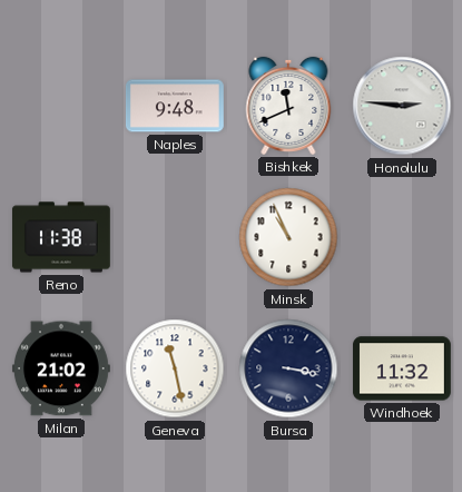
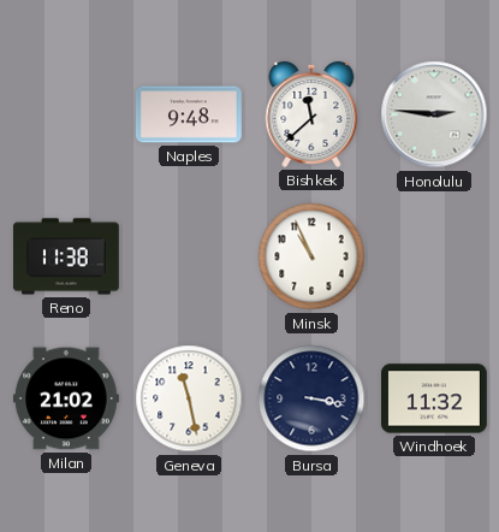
Bishkek: 11:41 -> 11:38 (311, 114)
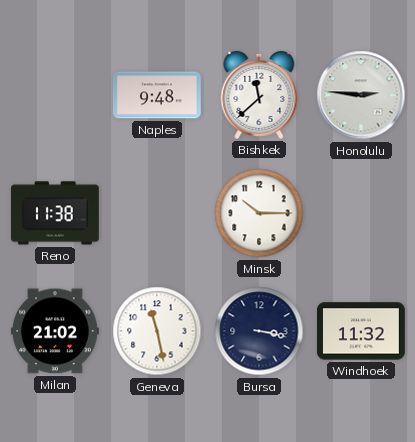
Minsk: 10:56 -> 10:15 (259, 213)
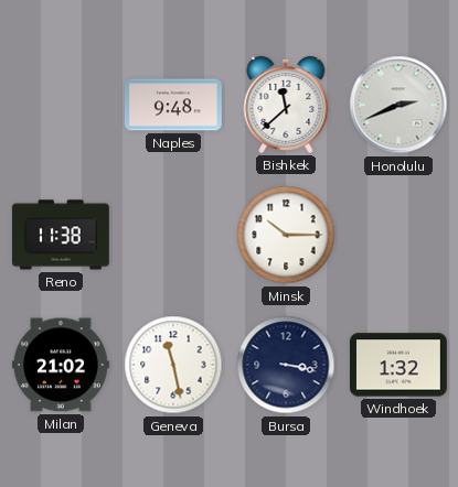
Honolulu: 2:46 -> 2:41 (398, 105)
Windhoek: 11:32 -> 1:32 (398, 365)
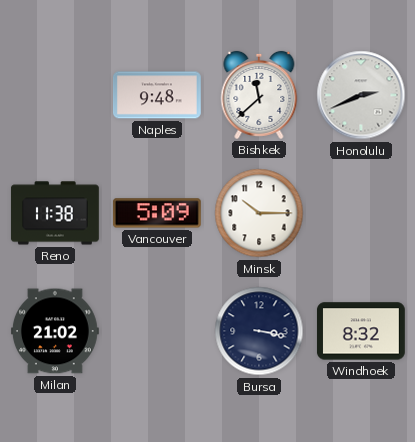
Vancouver: none -> 5:09 (157, 213)
Geneva: 11:28 -> none (173, 365)
Windhoek: 1:32 -> 8:32 (361, 331)
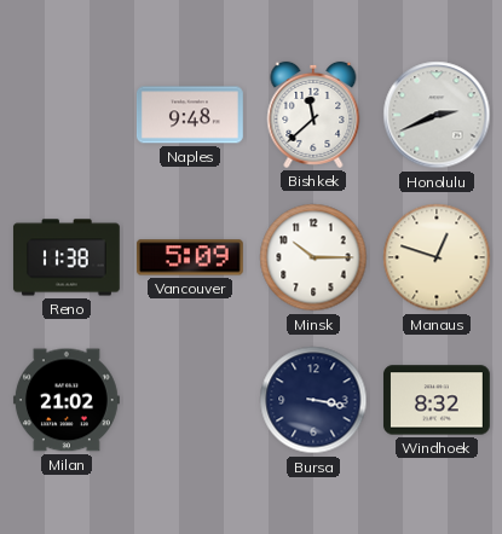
Manaus: none -> 12:48 (437, 257)
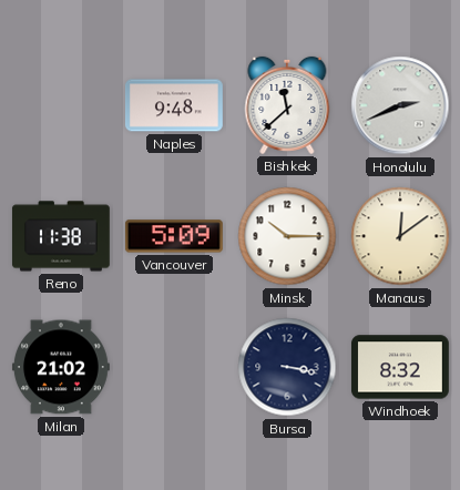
Manaus: 12:48 -> 12:09 (400, 236)
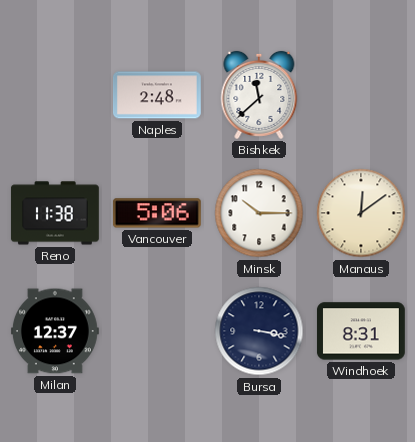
Naples: 9:48 -> 2:48 (157, 95)
Honolulu: 2:41 -> none (400, 105)
Vancouver: 5:09 -> 5:06 (157, 213)
Milan: 21:02 -> 12:37 (55, 331)
Windhoek: 8:32 -> 8:31 (361, 331)
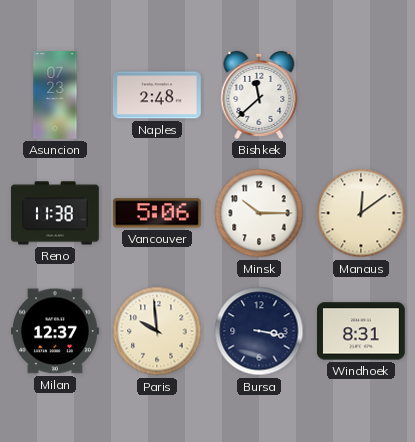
Asuncion: none -> 07:23 (55, 96)
Paris: none -> 9:59 (157, 331)
